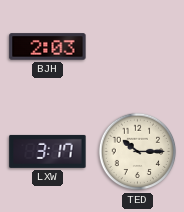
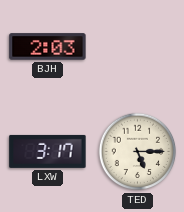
TED: 10:15 -> 5:15 (138, 152)
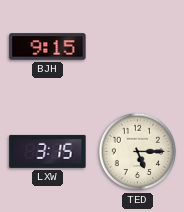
BJH: 2:03 -> 9:15 (48, 47)
LXW: 3:17 -> 3:15 (48, 151)
